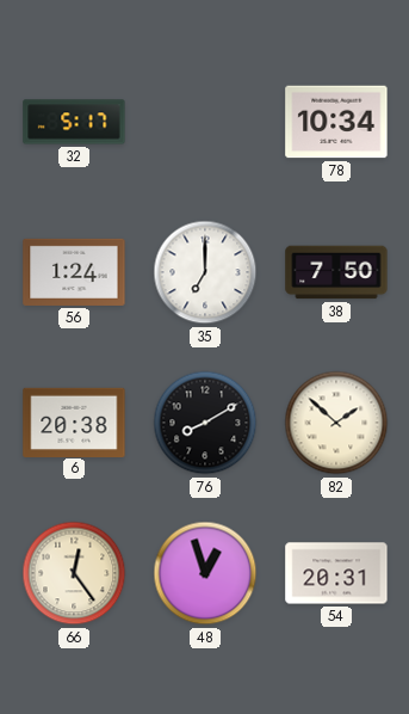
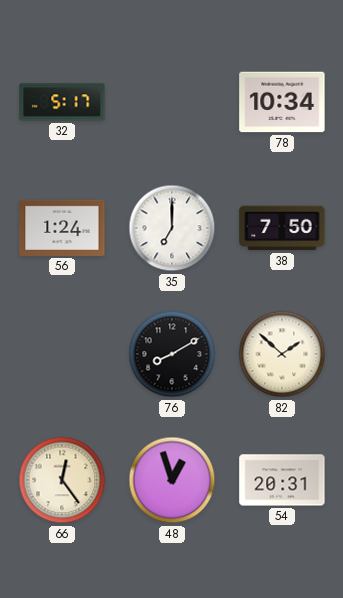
6: 20:38 -> none (74, 421)
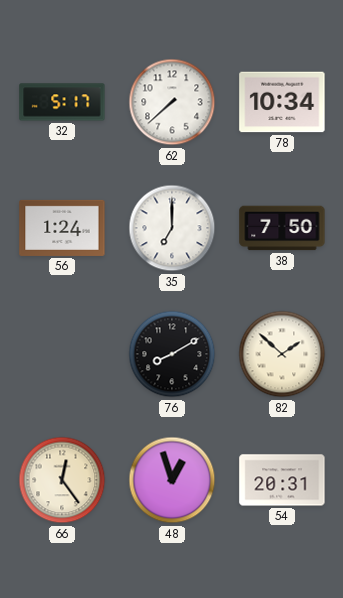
62: none -> 7:38 (172, 102)
